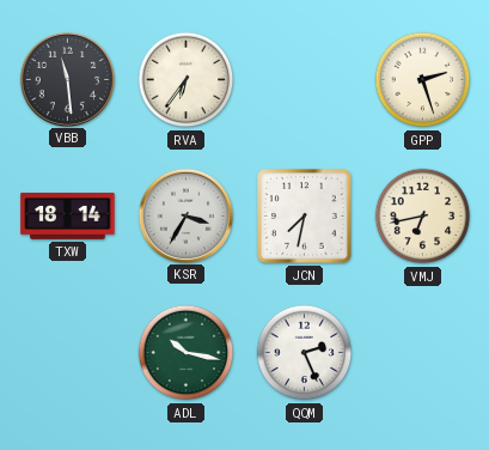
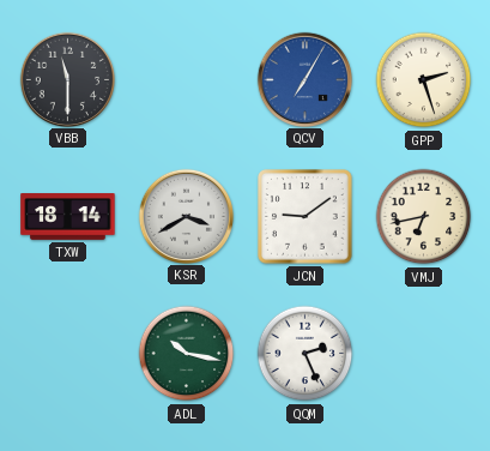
VBB: 11:29 -> 11:30 (67, 79)
RVA: 6:36 -> none (187, 80)
QCV: none -> 7:05 (304, 79)
KSR: 3:35 -> 3:40 (186, 216)
JCN: 7:32 -> 9:09 (306, 217)
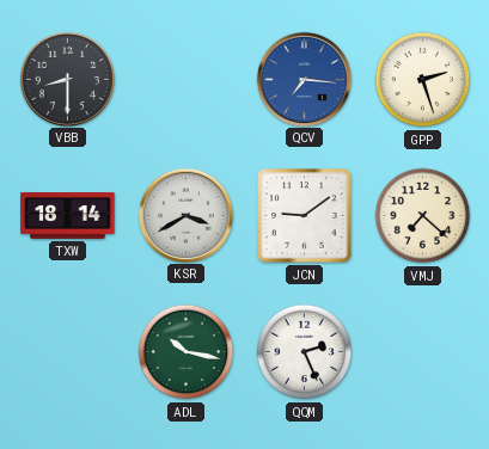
VBB: 11:30 -> 8:30 (67, 79)
QCV: 7:05 -> 7:16 (304, 79)
VMJ: 6:43 -> 7:22 (423, 216)
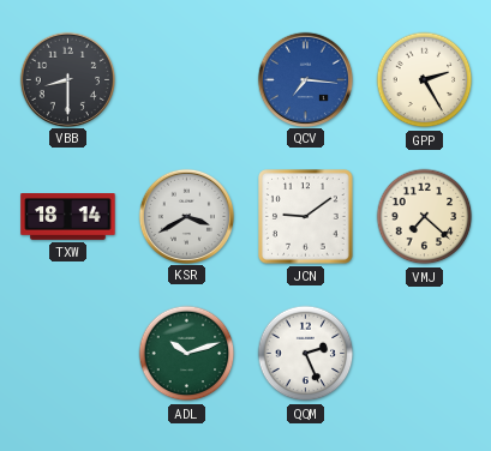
GPP: 2:27 -> 2:25 (425, 80)
ADL: 10:17 -> 10:12 (187, 354)
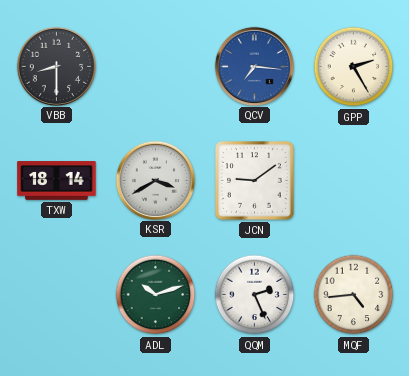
VMJ: 7:22 -> none (425, 217)
MQF: none -> 4:44 (354, 295)
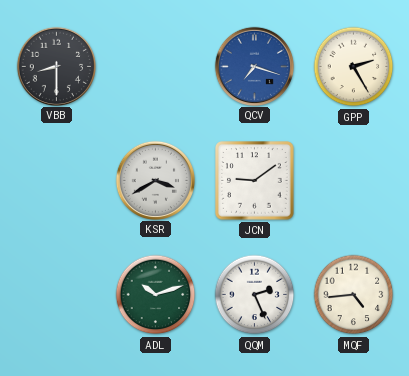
QCV: 7:16 -> 7:18 (254, 66)
TXW: 18:14 -> none (57, 181)
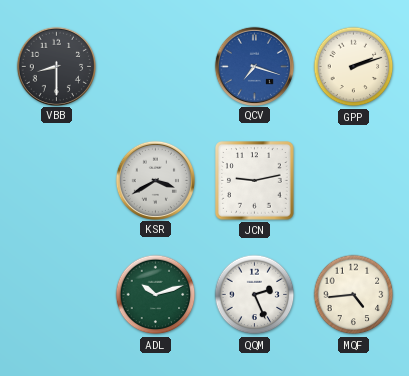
GPP: 2:25 -> 2:12 (354, 67)
JCN: 9:09 -> 9:13 (255, 181)
